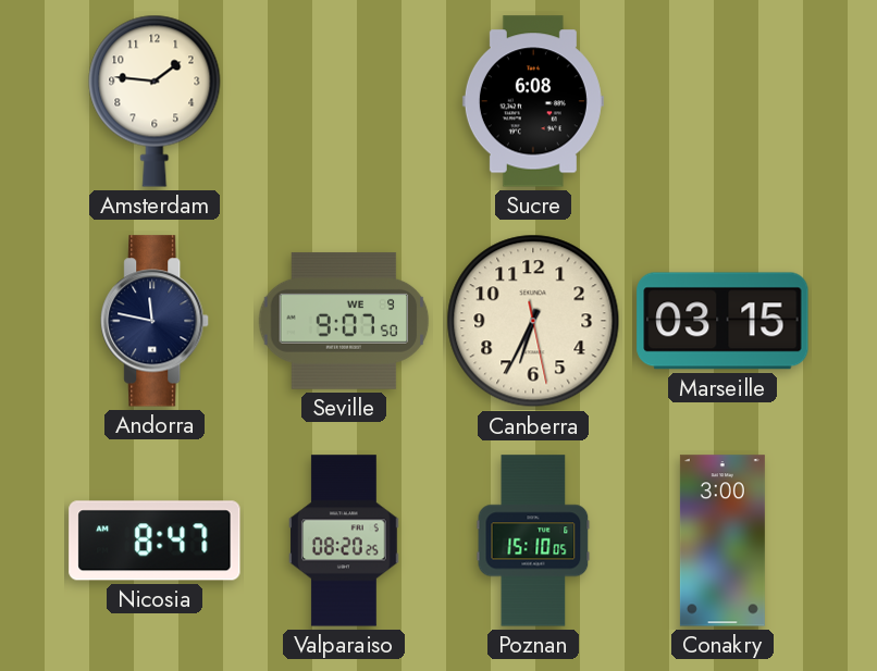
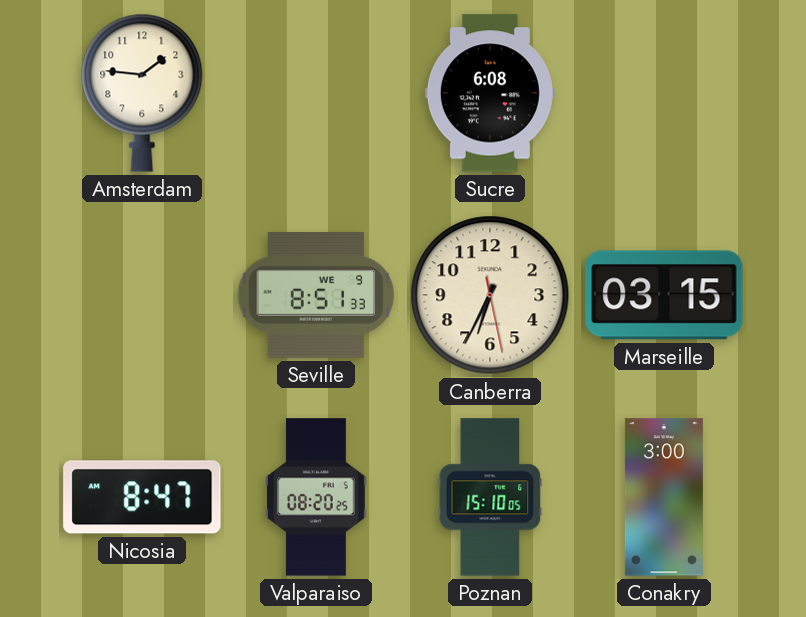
Andorra: 11:47 -> none (156, 321)
Seville: 9:07 -> 8:51 (316, 295)
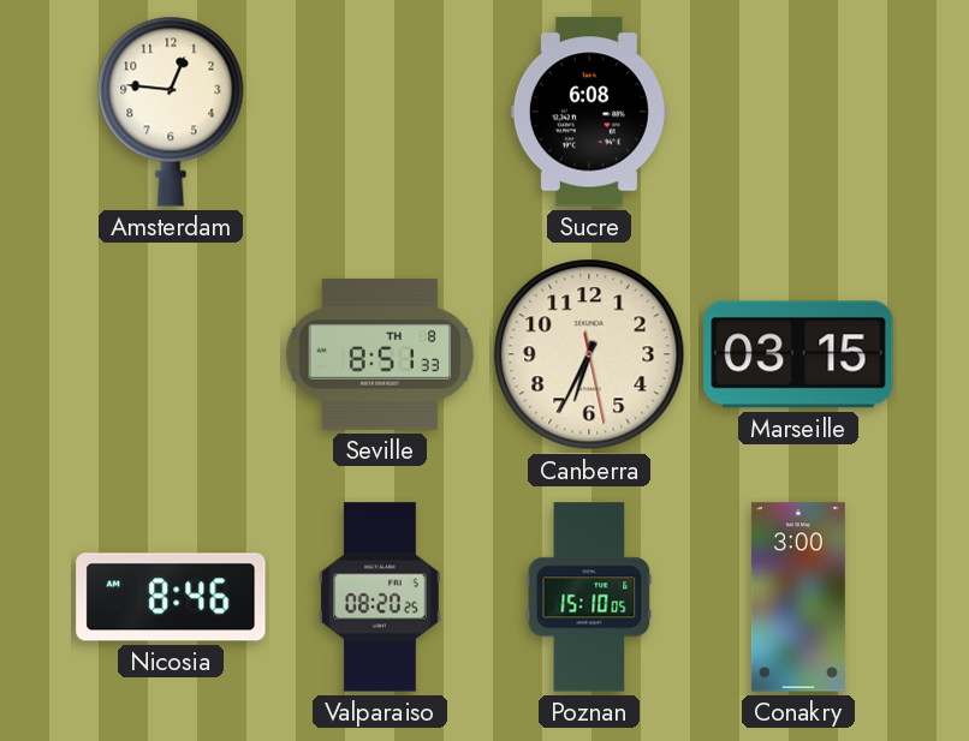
Amsterdam: 1:46 -> 12:46 (171, 112)
Seville date: WE 9 -> TH 8 (380, 354)
Nicosia: 8:47 -> 8:46 (171, 597)
